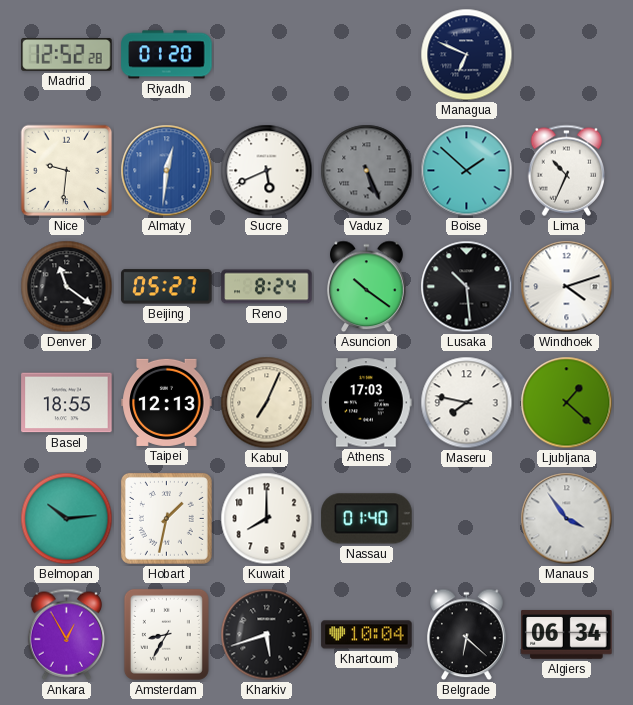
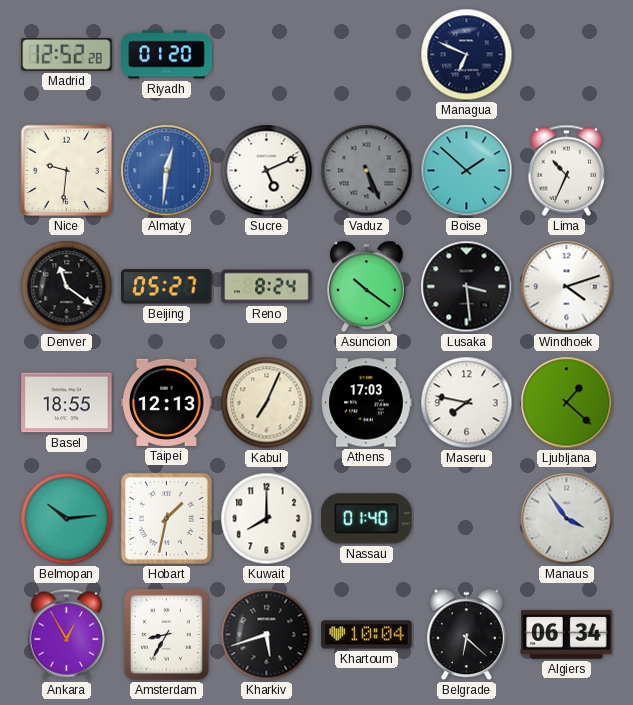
Sucre: 5:41 -> 5:11 (267, 171)
Lusaka: 10:29 -> 3:29 (467, 287)
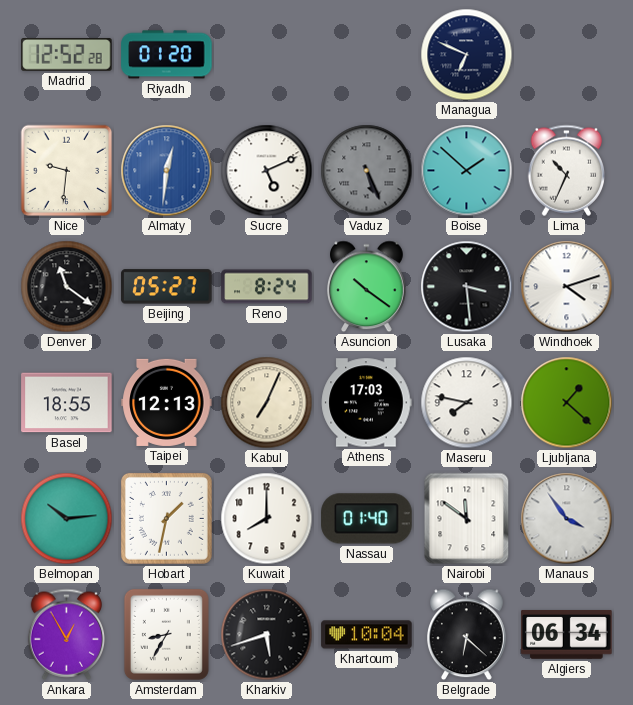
Nairobi: none -> 11:51 (467, 519)
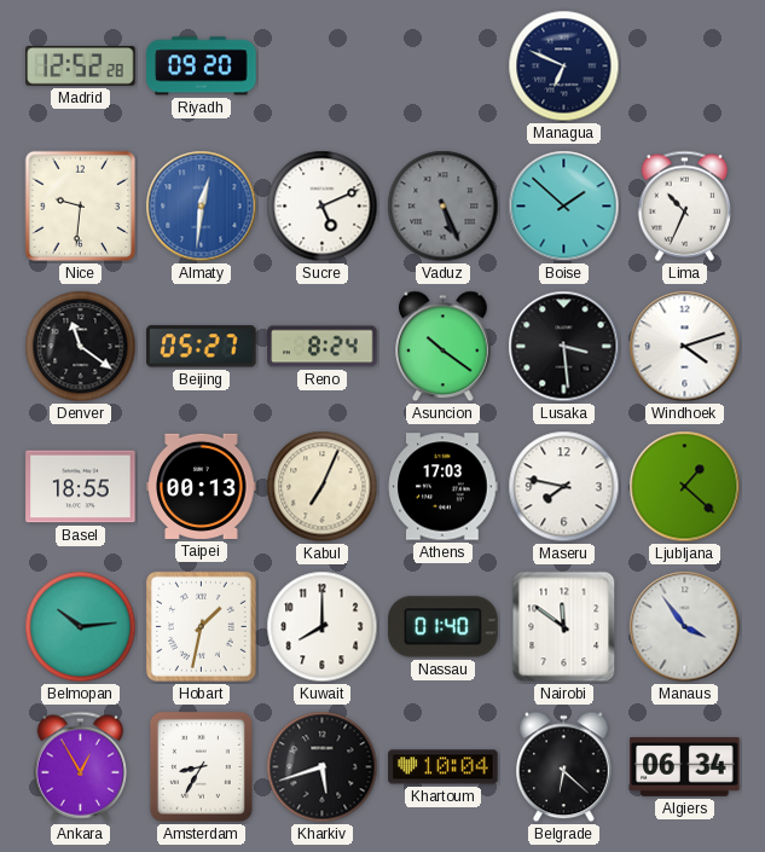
Riyadh: 01:20 -> 09:20 (202, 66)
Taipei: 12:13 -> 00:13 (202, 486)
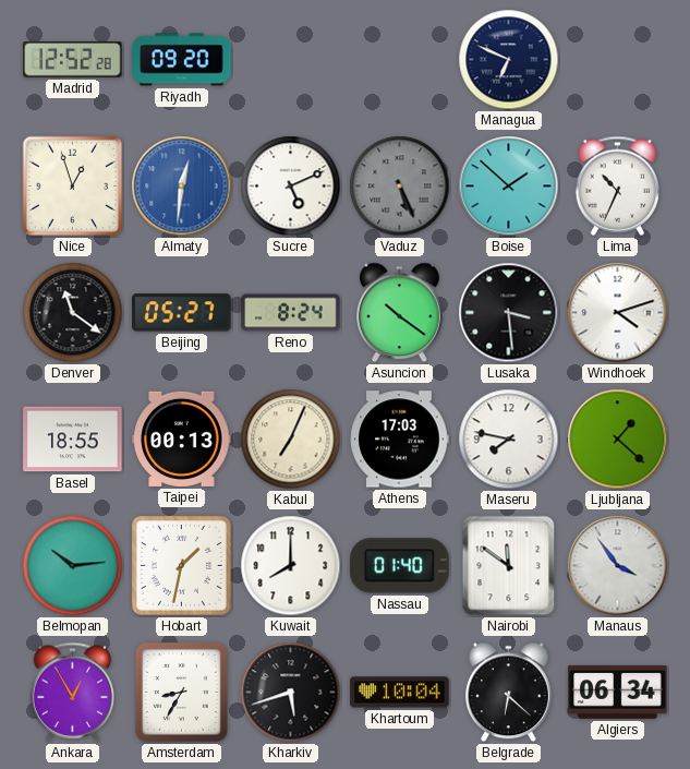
Nice: 9:31 -> 12:57 (73, 187)
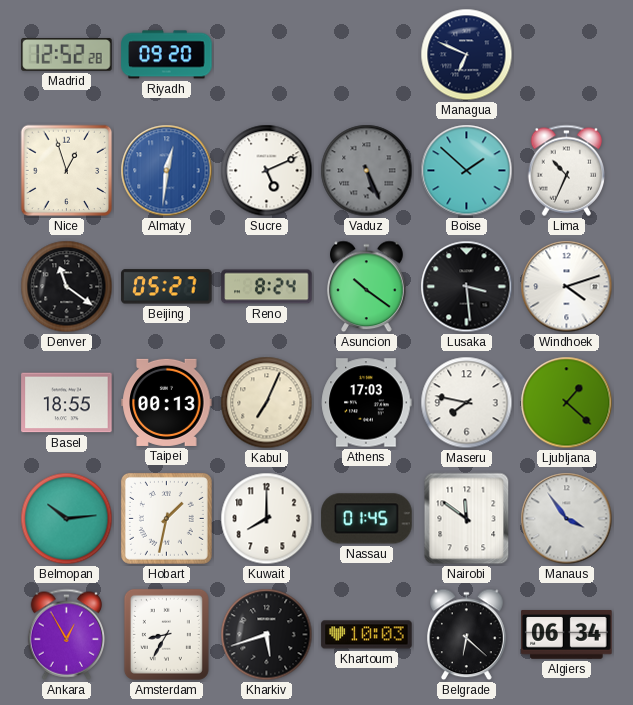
Nassau: 01:40 -> 01:45 (367, 519)
Khartoum: 10:04 -> 10:03 (367, 635)
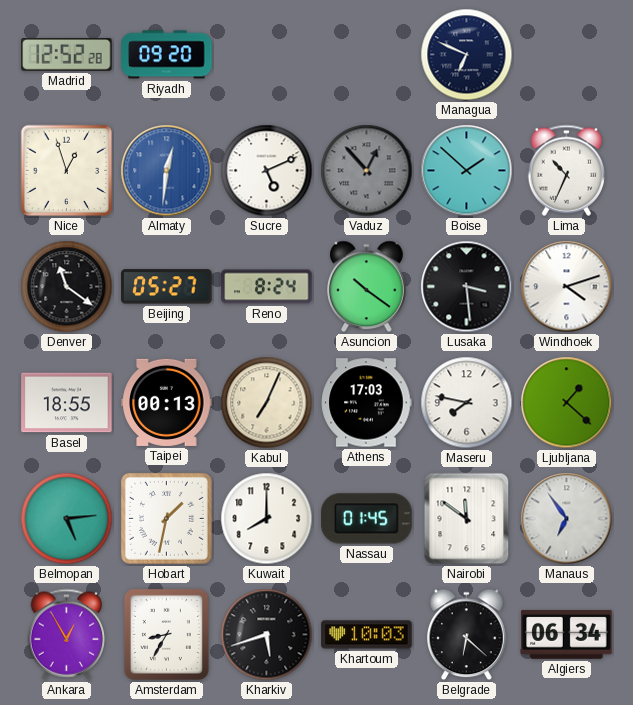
Vaduz: 5:26 -> 12:53 (367, 171)
Belmopan: 10:14 -> 5:14 (67, 519)
Manaus: 3:54 -> 6:54 (567, 519)
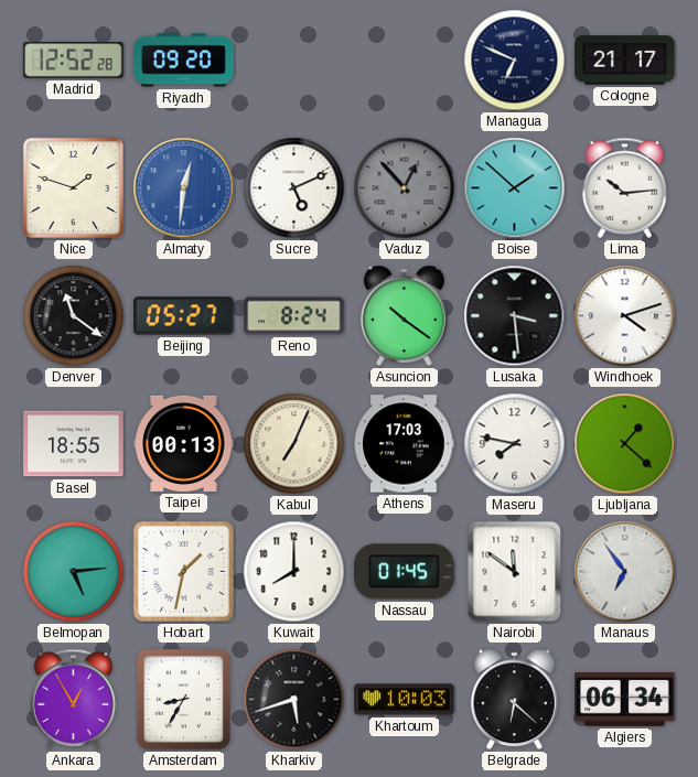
Cologne: none -> 21:17 (625, 61)
Nice: 12:57 -> 1:48 (74, 188)
Lima: 10:34 -> 10:14 (625, 187)
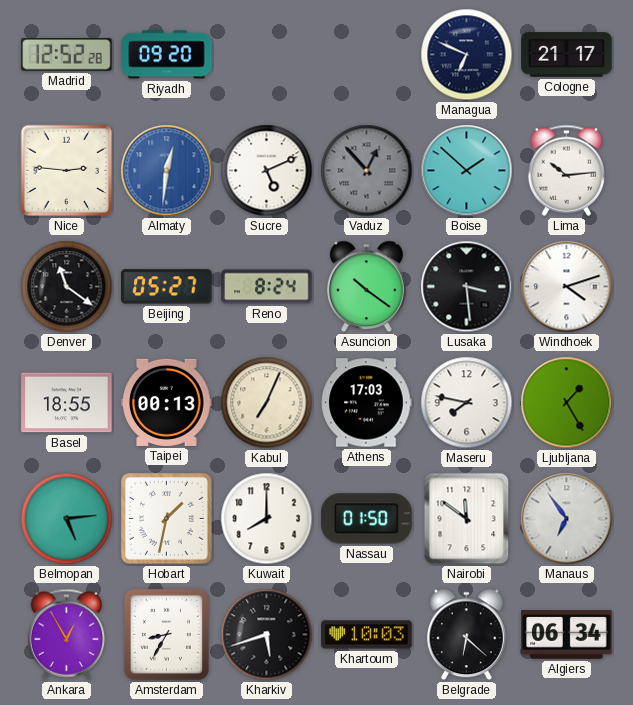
Nice: 1:48 -> 2:46 (67, 171)
Ljubljana: 1:22 -> 1:25 (567, 403)
Nassau: 01:45 -> 01:50 (367, 519)
